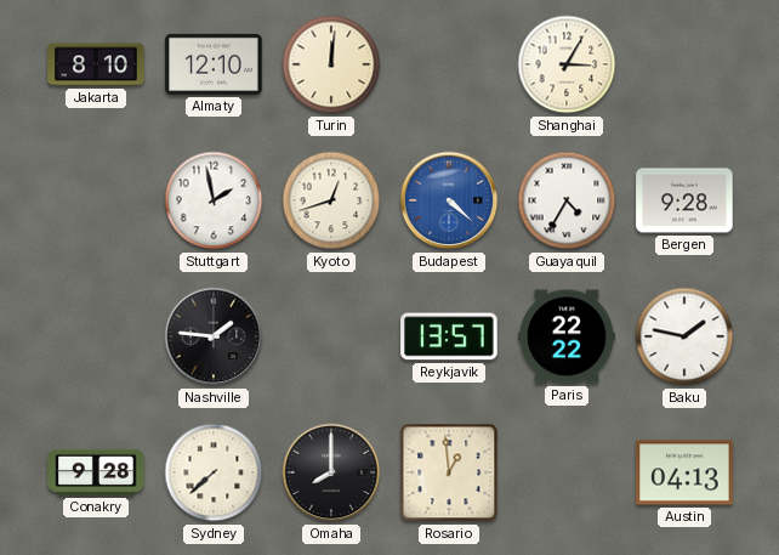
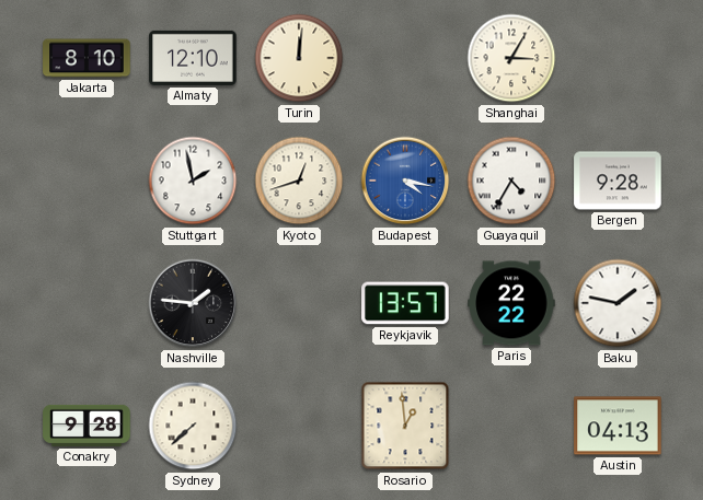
Budapest: 4:22 -> 4:17 (405, 181)
Omaha: 8:00 -> none (331, 472)
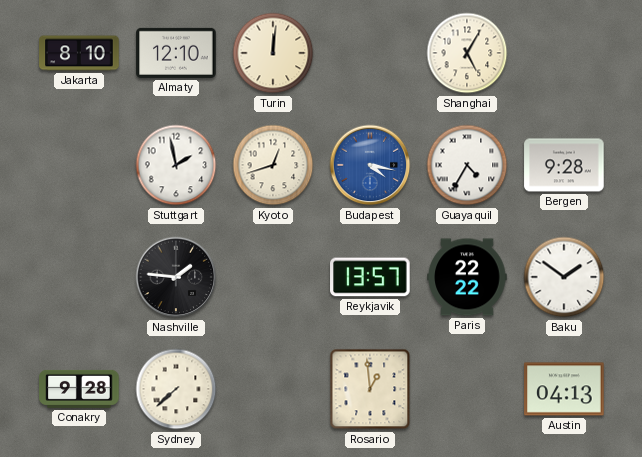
Shanghai: 3:05 -> 5:05 (467, 53)
Baku: 1:47 -> 1:51 (564, 277)
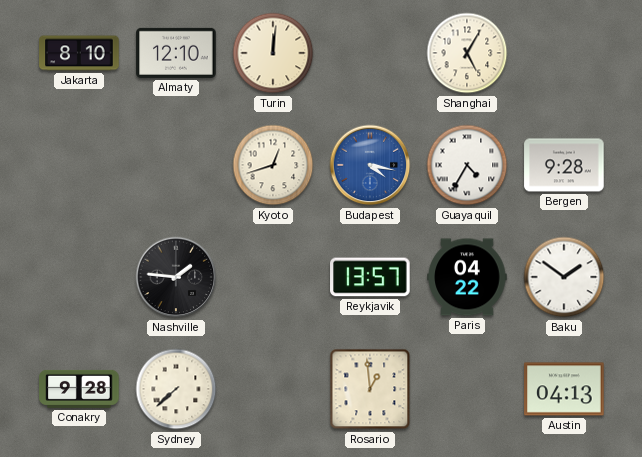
Stuttgart: 1:58 -> none (176, 165)
Paris: 22:22 -> 04:22 (467, 277)
